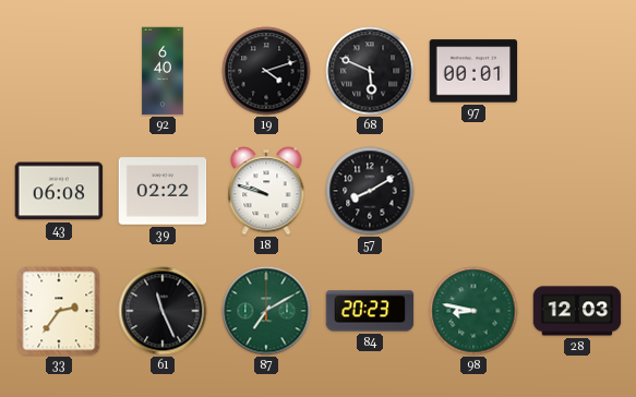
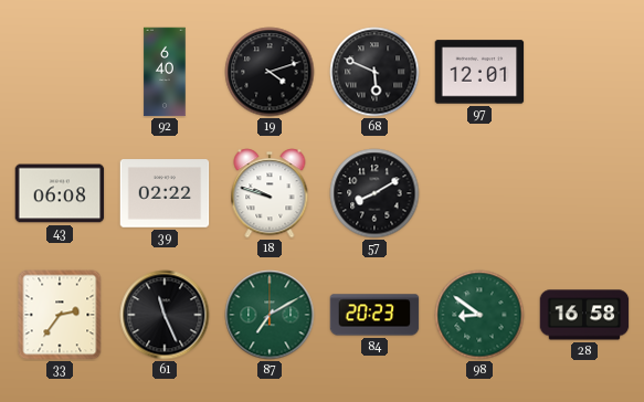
97: 00:01 -> 12:01 (479, 72)
98: 8:47 -> 8:51 (479, 315)
28: 12:03 -> 16:58 (584, 315)
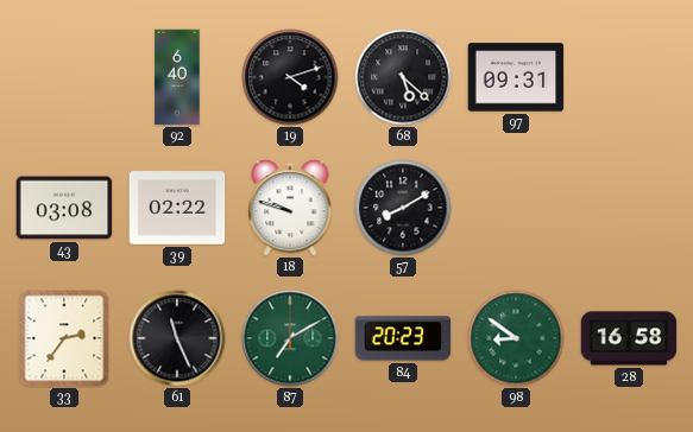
68: 5:49 -> 5:22 (403, 77)
97: 12:01 -> 09:31 (516, 77)
43: 06:08 -> 03:08 (64, 208)
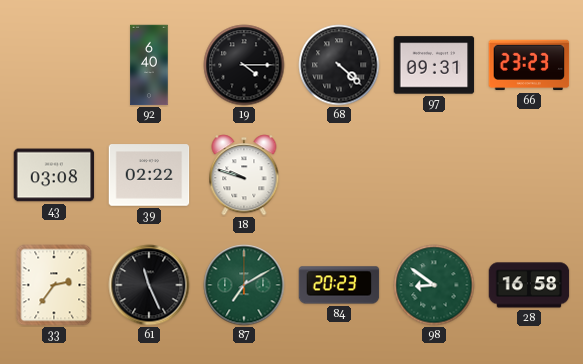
19: 4:12 -> 4:15 (244, 65)
68: 5:22 -> 4:22 (339, 65)
66: none -> 23:23 (529, 65)
57: 8:10 -> none (403, 208)
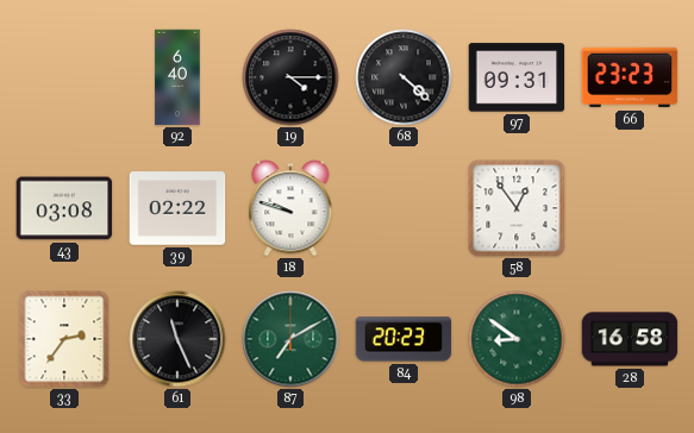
58: none -> 12:54 (517, 208)
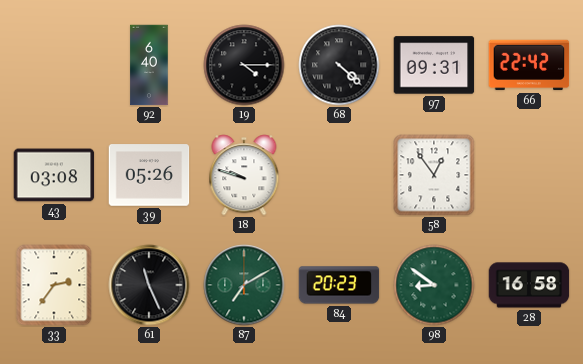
66: 23:23 -> 22:42 (529, 65)
39: 02:22 -> 05:26 (149, 175)
